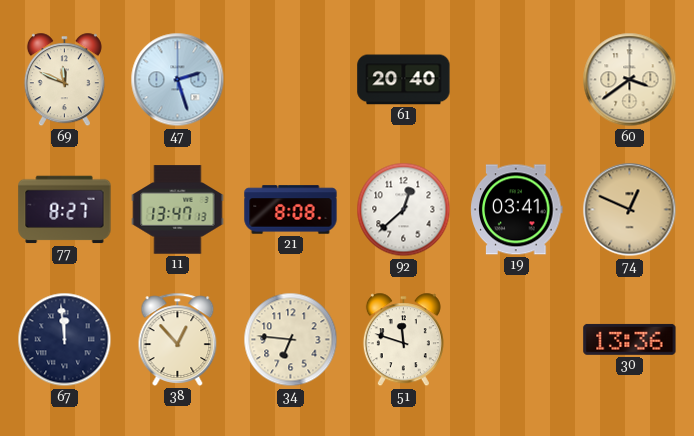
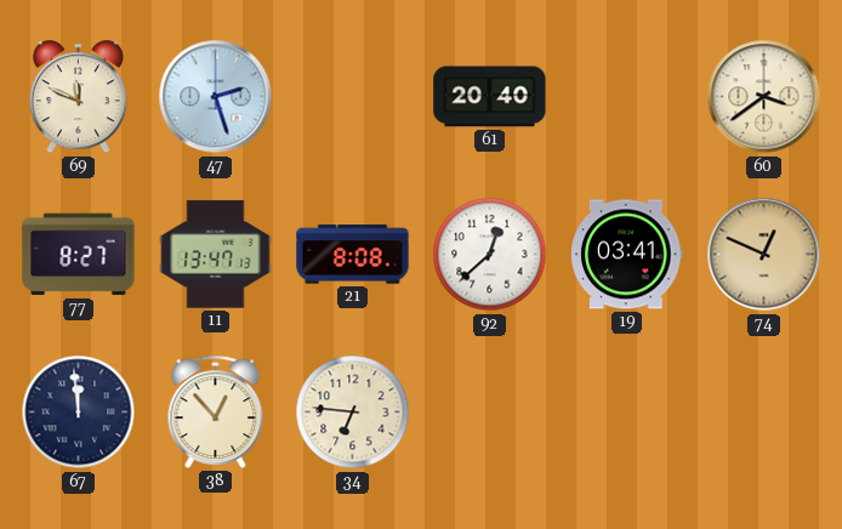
51: 11:48 -> none (403, 340)
30: 13:36 -> none (630, 339)
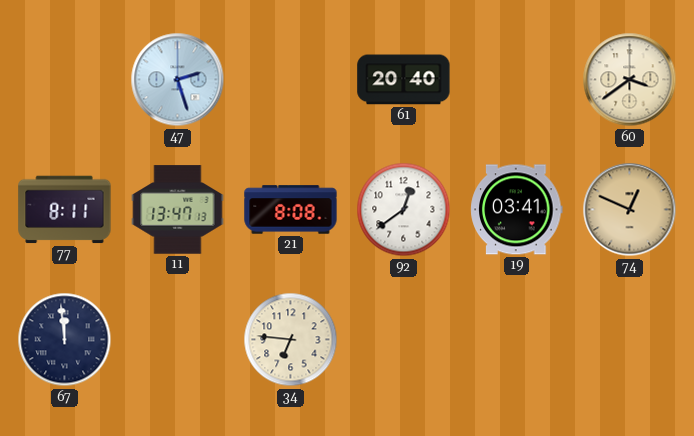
69: 11:49 -> none (78, 97)
77: 8:27 -> 8:11 (65, 210)
92: 12:38 -> 12:39 (404, 210)
38: 12:53 -> none (216, 411)
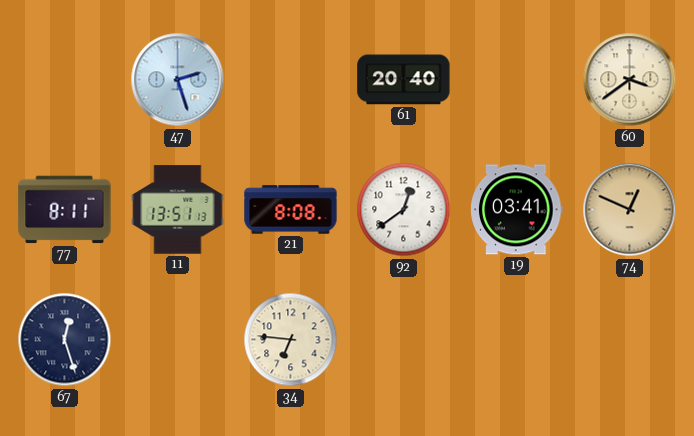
11: 13:47 -> 13:51 (178, 210)
67: 11:59 -> 12:27 (65, 340)
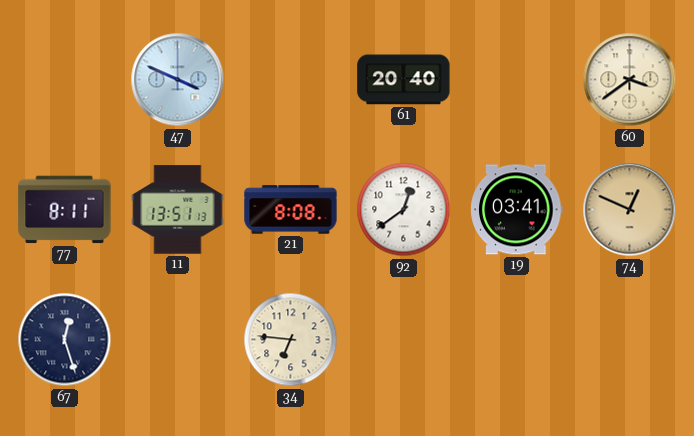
47: 2:27 -> 3:49 (178, 80)
